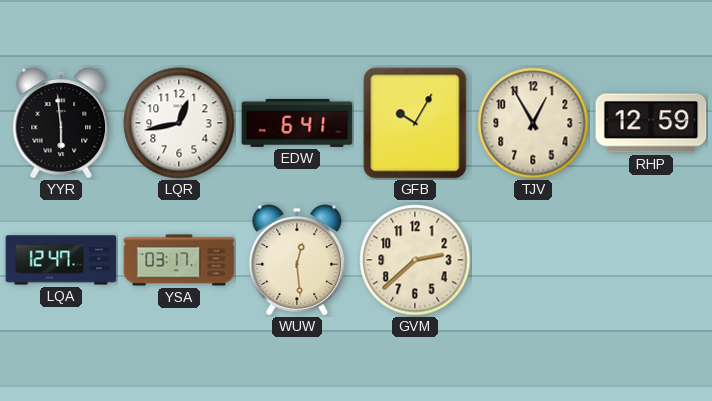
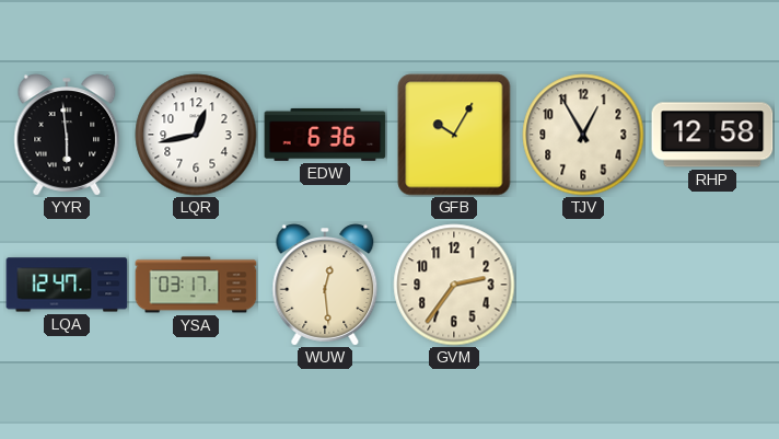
EDW: 6:41 -> 6:36 (325, 135)
RHP: 12:59 -> 12:58 (712, 135)
GVM: 2:38 -> 2:36 (454, 285)
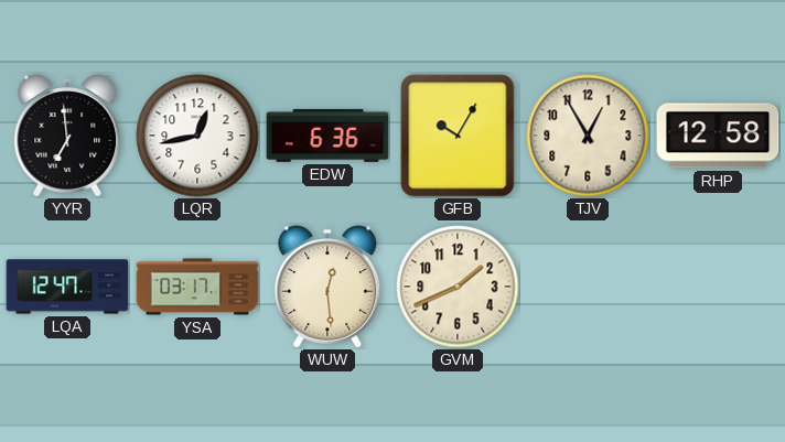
YYR: 5:59 -> 6:59 (67, 136)
GVM: 2:36 -> 1:41 (458, 287)
